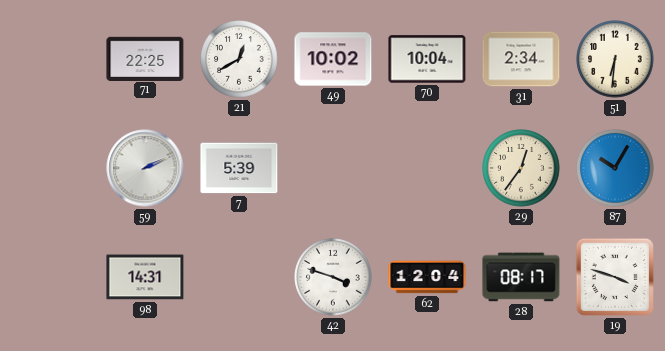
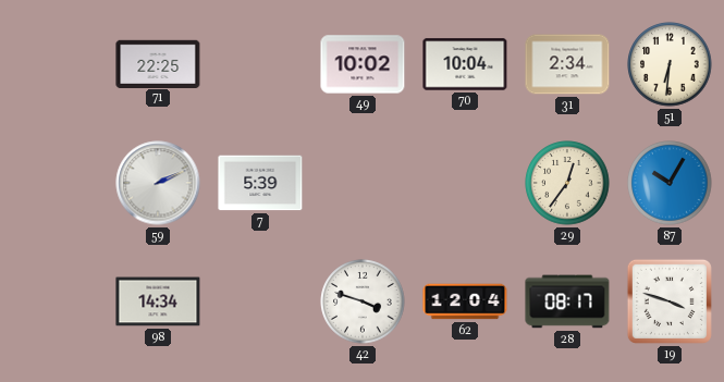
21: 12:40 -> none (239, 59)
98: 14:31 -> 14:34 (158, 301)
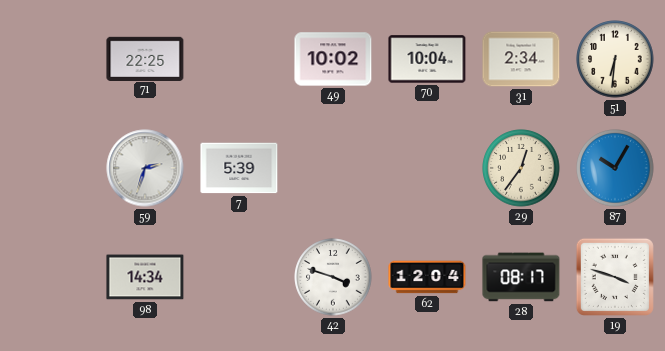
59: 2:11 -> 2:33 (145, 168)
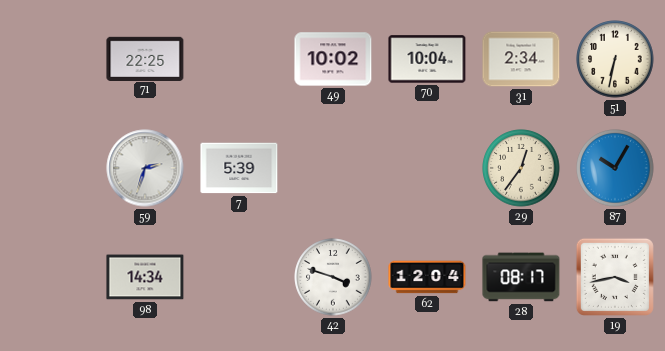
51: 6:31 -> 6:32 (615, 59)
19: 3:48 -> 3:43 (615, 277)
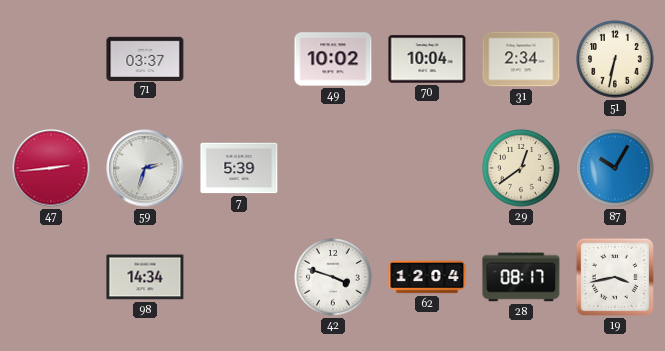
71: 22:25 -> 03:37 (145, 58)
47: none -> 2:44 (51, 168)
29: 12:36 -> 12:39 (521, 168)
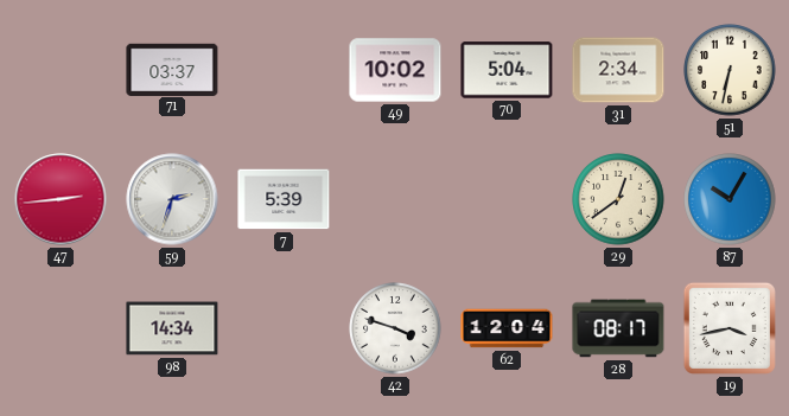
70: 10:04 -> 5:04 (507, 70)
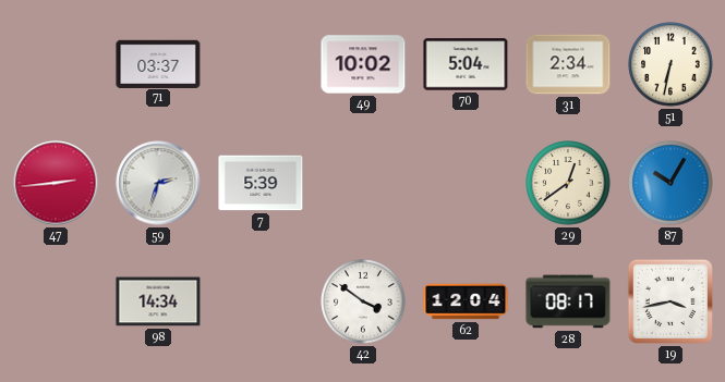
42: 3:48 -> 3:51 (363, 301)
